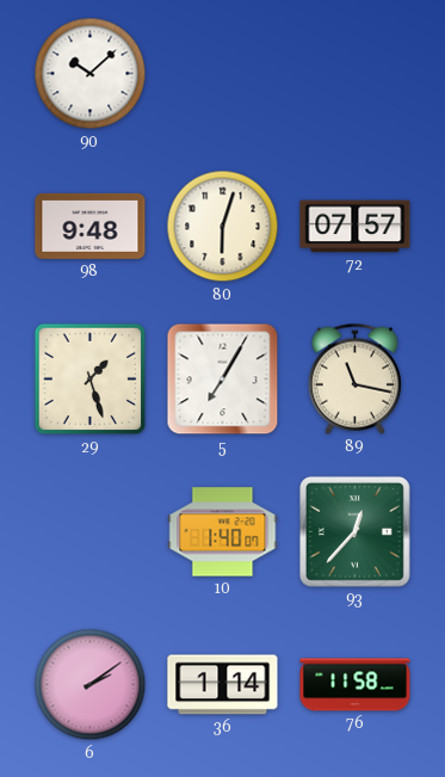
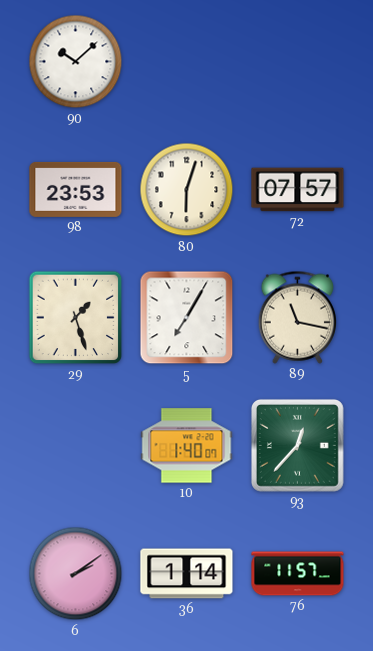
98: 9:48 -> 23:53 (76, 189)
76: 11:58 -> 11:57 (298, 574)
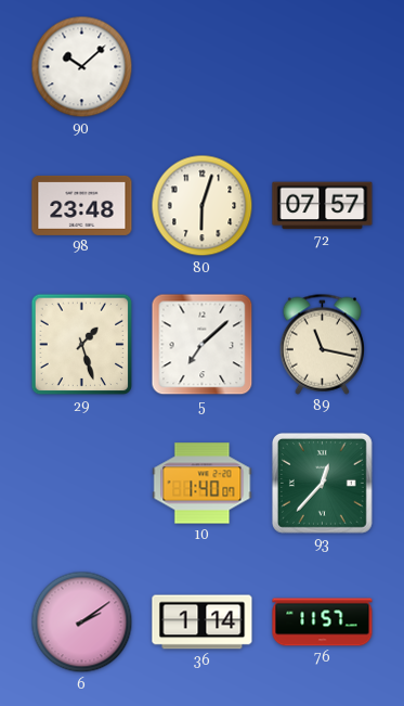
98: 23:53 -> 23:48 (82, 205)
5: 7:05 -> 7:08 (203, 345)
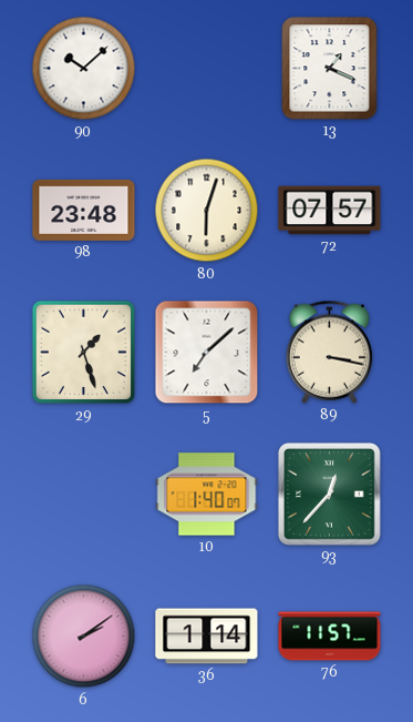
13: none -> 1:19 (330, 69)
89: 11:17 -> 3:17 (329, 352)
